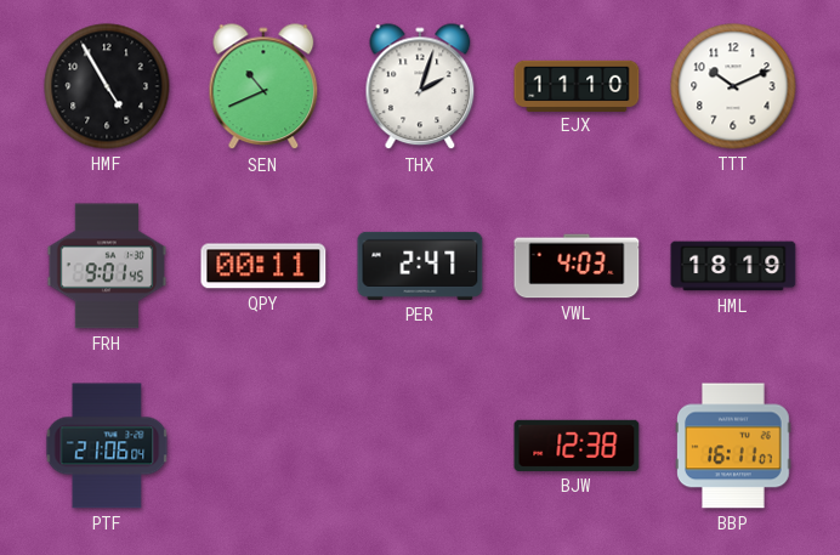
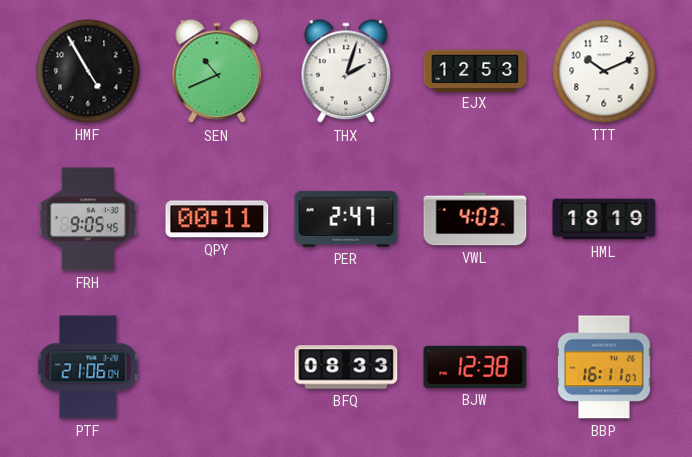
EJX: 11:10 -> 12:53 (475, 70)
FRH: 9:01 -> 9:05 (88, 219)
BFQ: none -> 08:33 (346, 367)
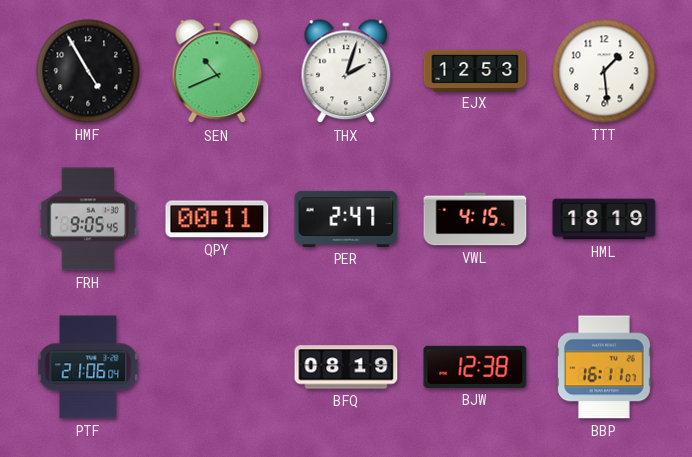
TTT: 10:11 -> 1:29 (604, 71)
VWL: 4:03 -> 4:15 (475, 219)
BFQ: 08:33 -> 08:19 (346, 367)
